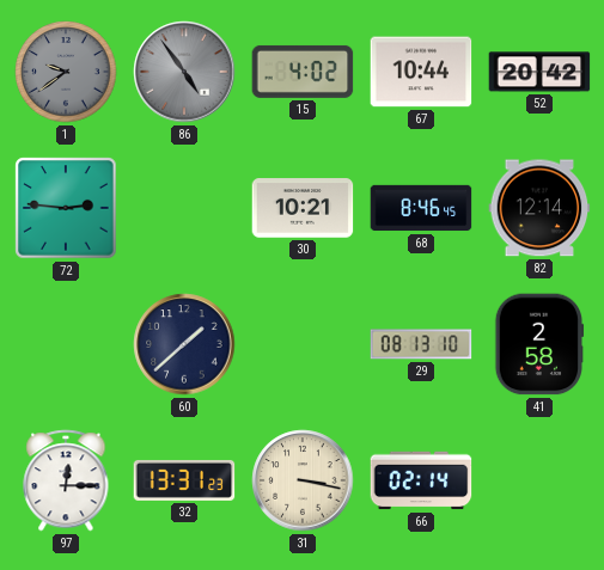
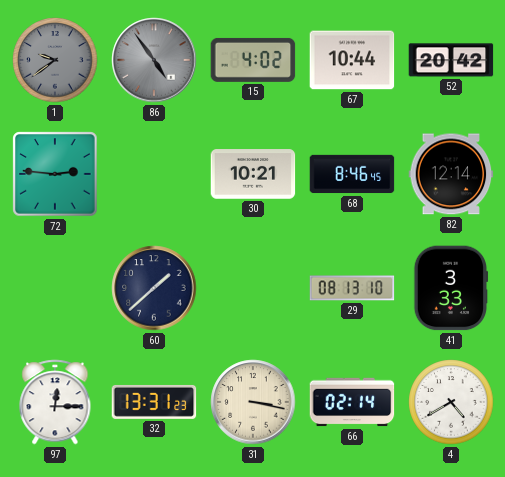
41: 2:58 -> 3:33 (451, 288)
4: none -> 4:40 (451, 402)
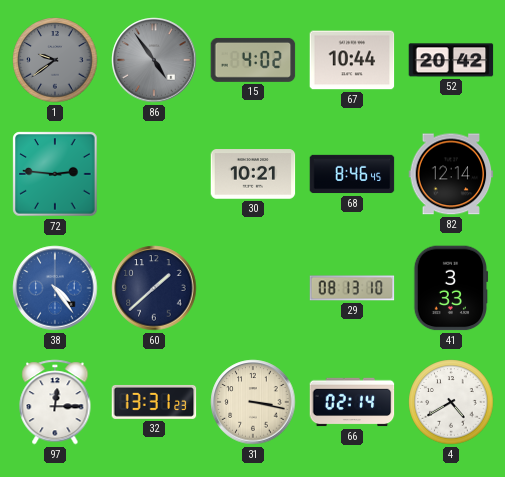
38: none -> 4:24 (55, 288)
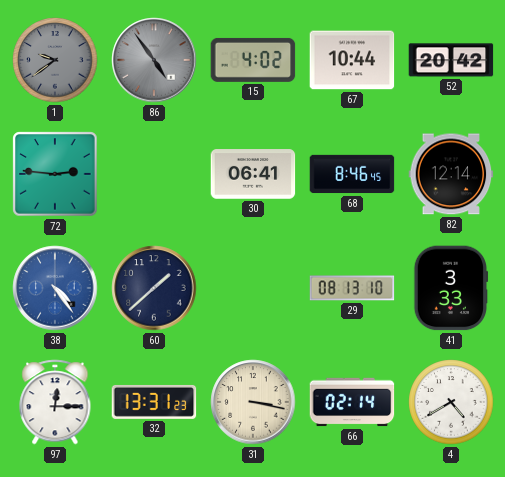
30: 10:21 -> 06:41 (253, 174)
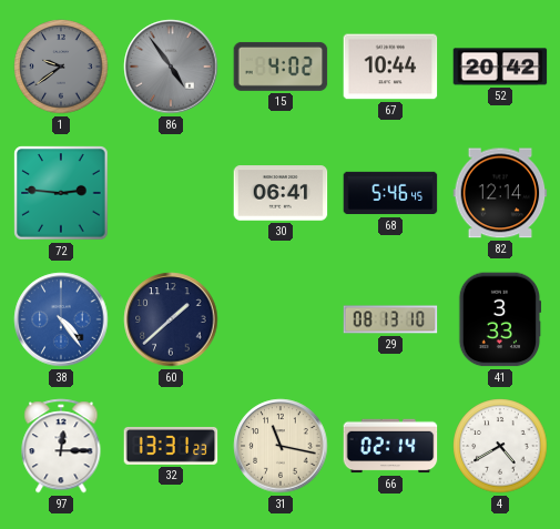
68: 8:46 -> 5:46 (390, 193)
31: 3:17 -> 11:17 (281, 446)
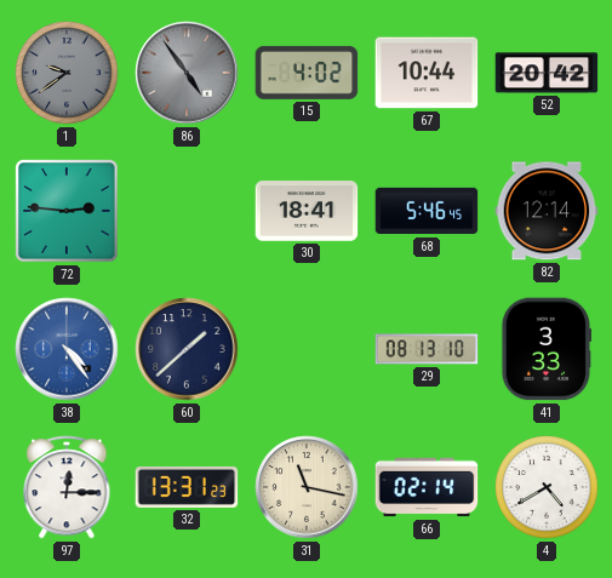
30: 06:41 -> 18:41 (307, 211)
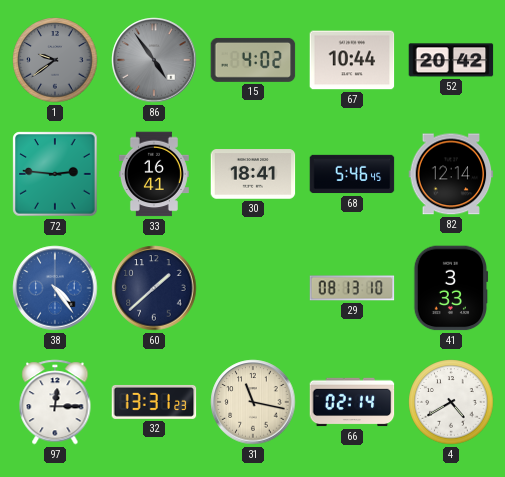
33: none -> 16:41 (154, 174)
